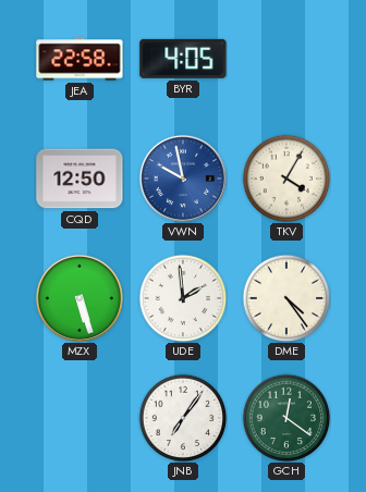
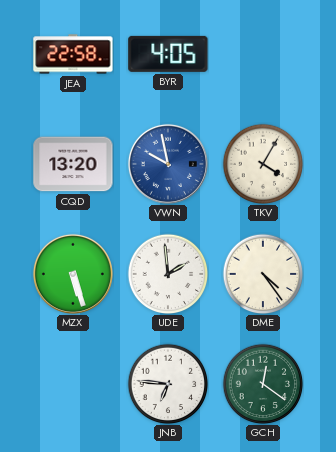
CQD: 12:50 -> 13:20 (73, 164)
JNB: 7:06 -> 6:46 (168, 384)
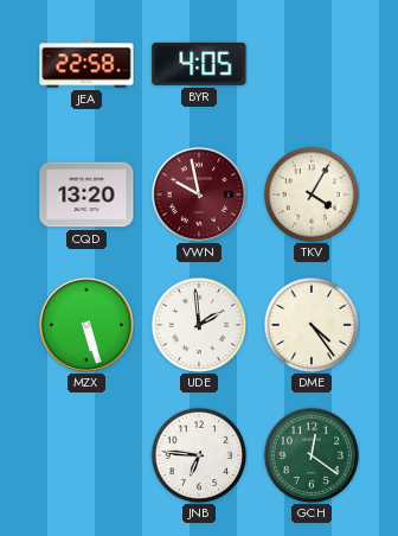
VWN dial: blue -> burgundy (199, 194)
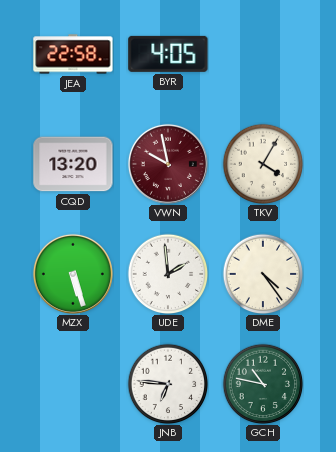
GCH: 12:21 -> 10:47 (263, 384)
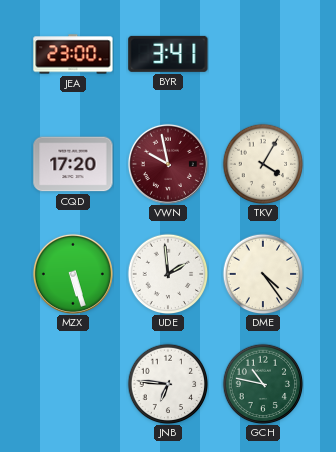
JEA: 22:58 -> 23:00 (73, 54)
BYR: 4:05 -> 3:41 (168, 54)
CQD: 13:20 -> 17:20 (73, 164)
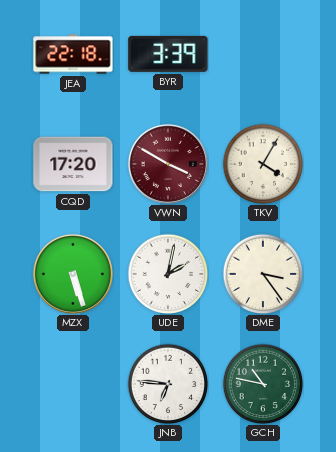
JEA: 23:00 -> 22:18 (73, 54)
BYR: 3:41 -> 3:39 (168, 54)
VWN: 9:58 -> 3:50 (168, 164)
UDE: 1:59 -> 2:02 (168, 274)
DME: 4:24 -> 3:24 (263, 274)
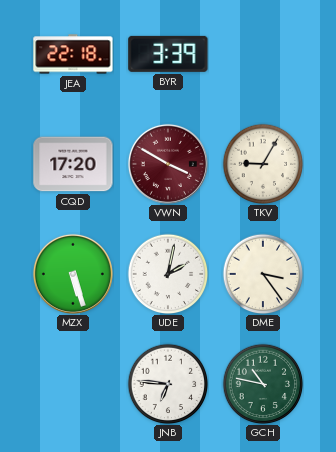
TKV: 4:05 -> 9:05 (263, 164)
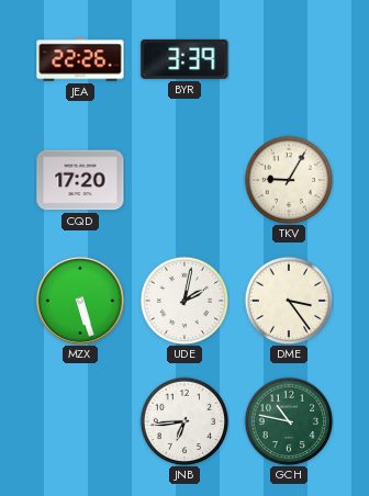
JEA: 22:18 -> 22:26 (80, 59)
VWN: 3:50 -> none (168, 164)
JNB: 6:46 -> 6:44 (185, 421)
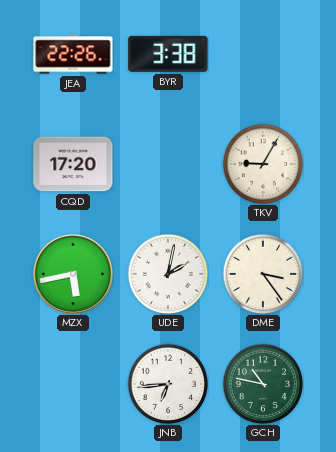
BYR: 3:39 -> 3:38 (168, 54)
MZX: 5:27 -> 5:43 (73, 274)
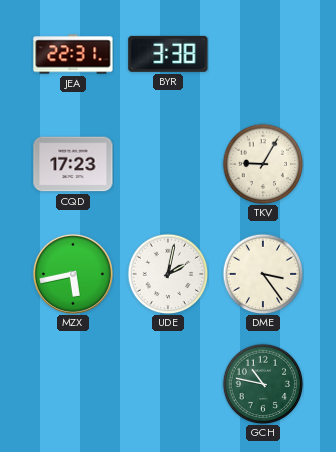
JEA: 22:26 -> 22:31 (73, 54)
CQD: 17:20 -> 17:23 (73, 164)
JNB: 6:44 -> none (168, 384)
